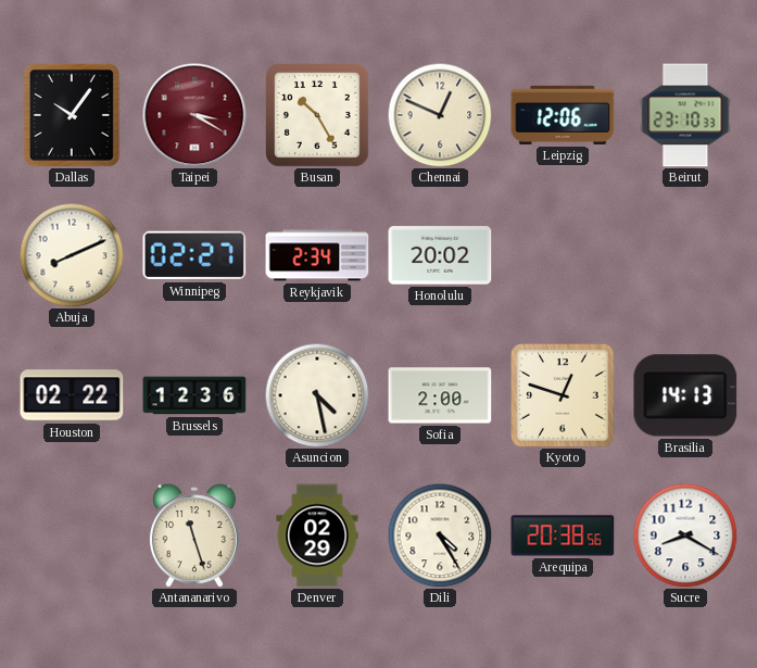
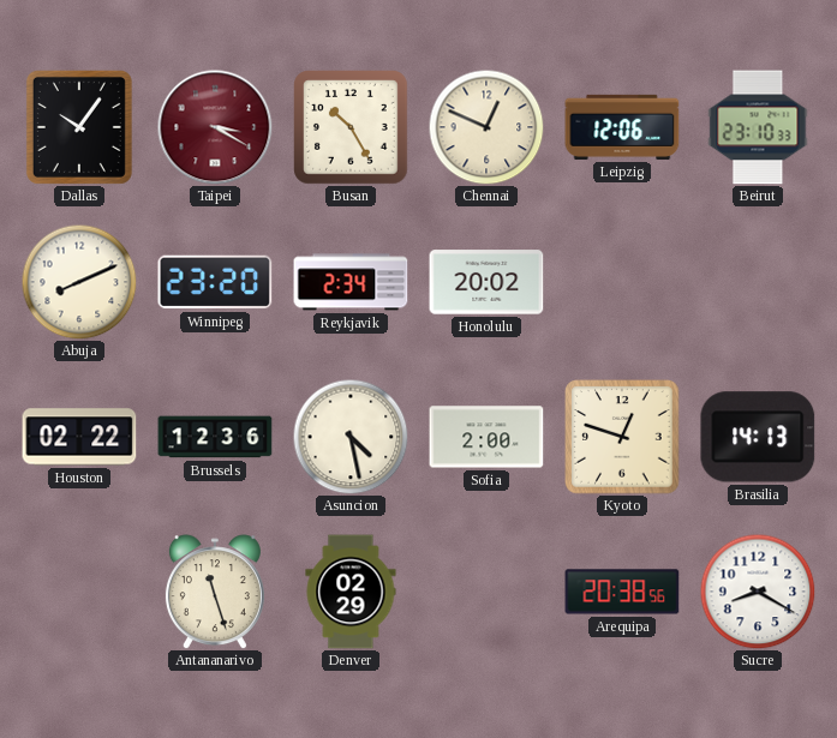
Winnipeg: 02:27 -> 23:20 (215, 282)
Dili: 4:25 -> none (440, 535)
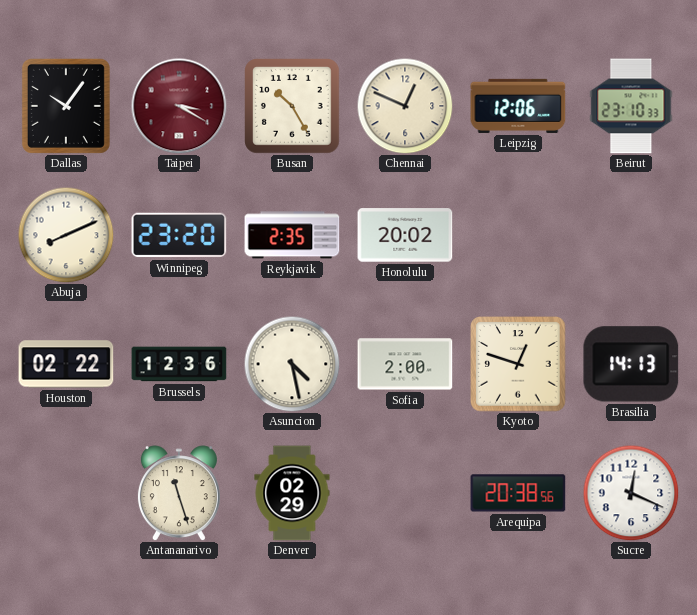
Reykjavik: 2:34 -> 2:35 (292, 235)
Sucre: 8:20 -> 12:19 (631, 493)
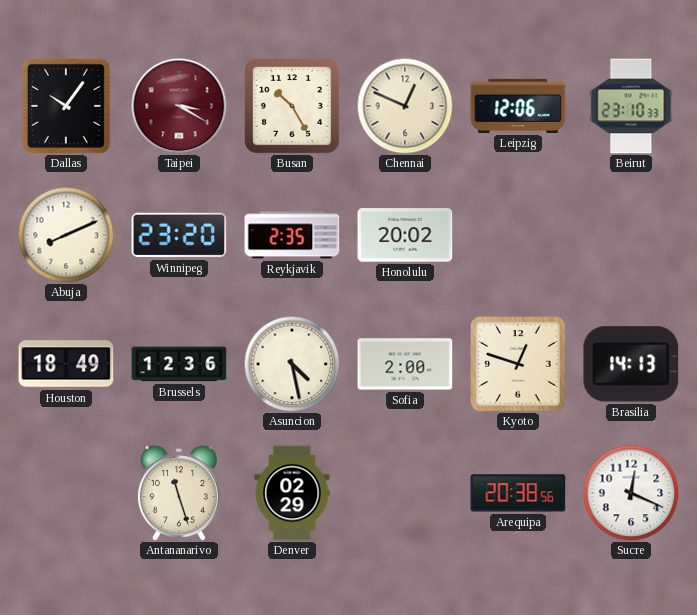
Houston: 02:22 -> 18:49 (66, 364)
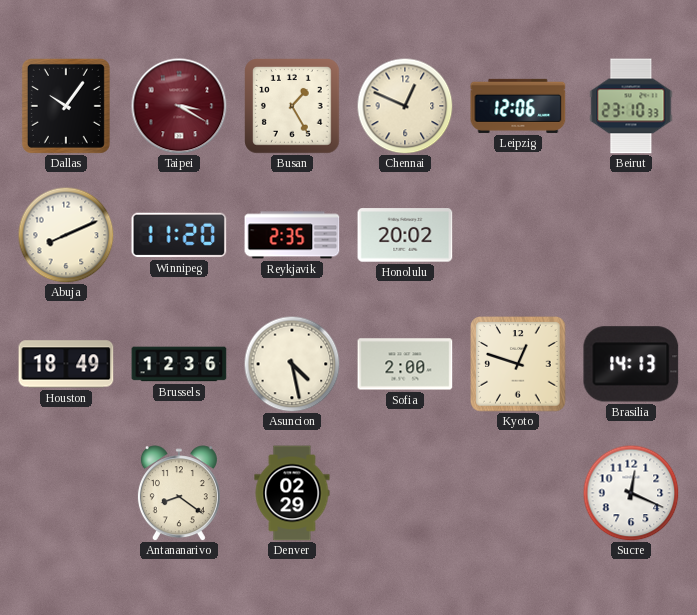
Busan: 10:25 -> 1:25 (292, 106)
Winnipeg: 23:20 -> 11:20 (179, 235)
Antananarivo: 11:27 -> 8:21 (179, 493)
Arequipa: 20:38 -> none (518, 493)
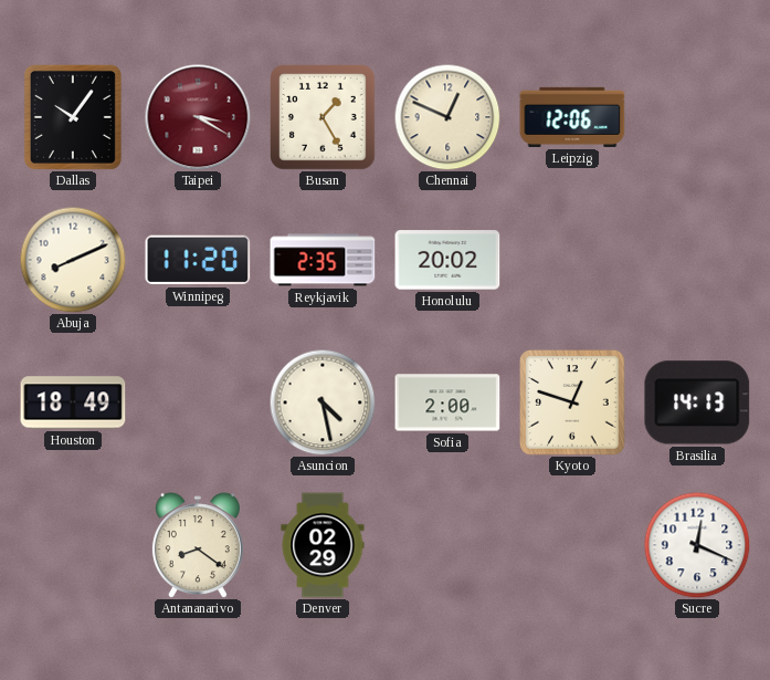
Beirut: 23:10 -> none (631, 106)
Brussels: 12:36 -> none (179, 364)
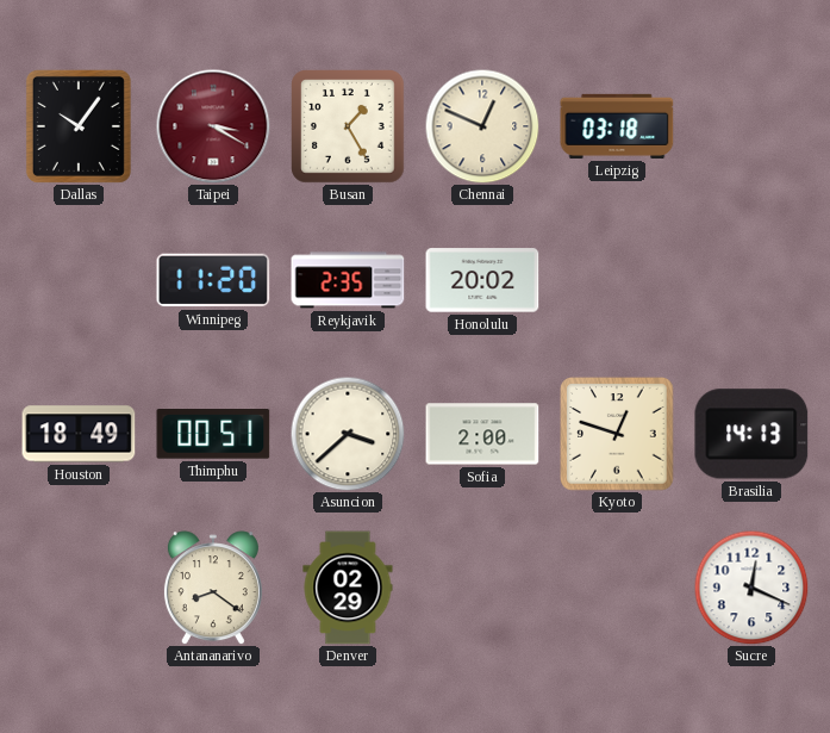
Leipzig: 12:06 -> 03:18 (617, 126)
Abuja: 8:11 -> none (73, 260)
Thimphu: none -> 00:51 (213, 435)
Asuncion: 4:28 -> 3:38 (348, 434)
